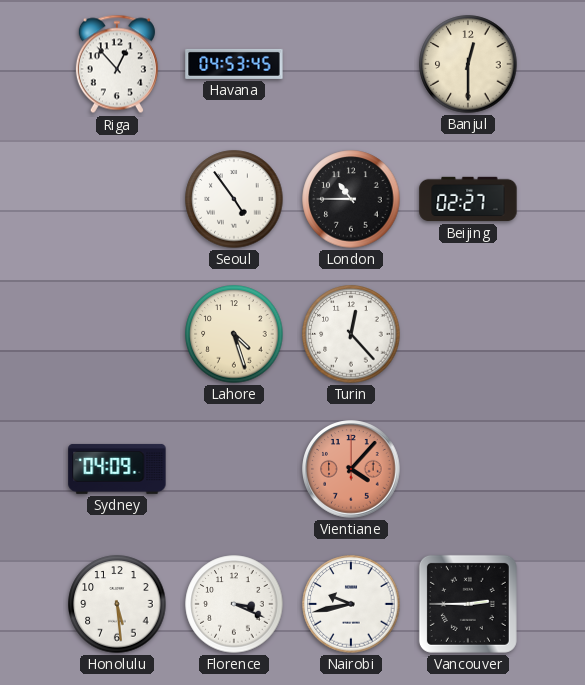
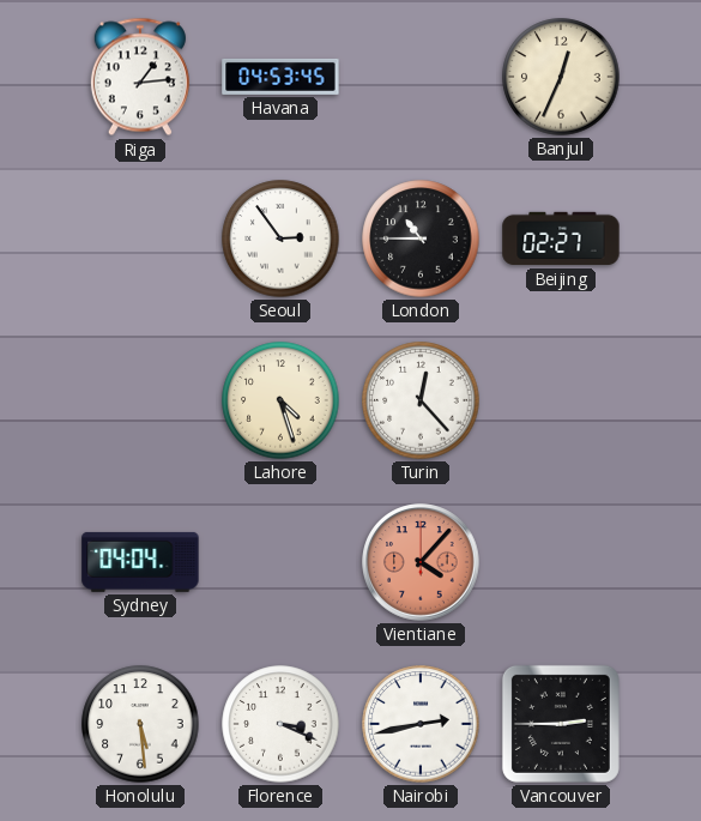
Riga: 12:53 -> 1:14 (140, 77)
Banjul: 12:30 -> 12:34 (561, 77)
Seoul: 4:54 -> 2:54 (280, 239)
Sydney: 04:09 -> 04:04 (140, 562)
Nairobi: 9:43 -> 2:43 (421, 724)
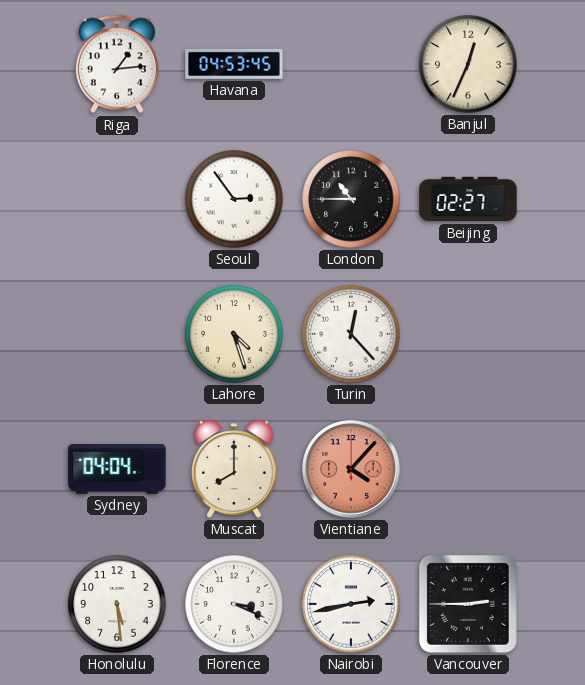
Muscat: none -> 8:00 (235, 469)
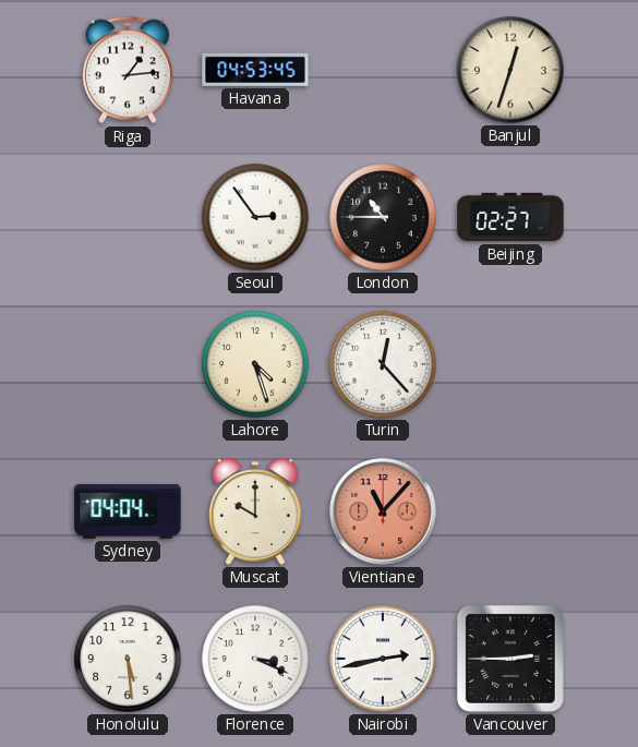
Banjul: 12:34 -> 12:33 (510, 70)
Muscat: 8:00 -> 10:00 (256, 511)
Vientiane: 4:07 -> 11:07 (383, 511)
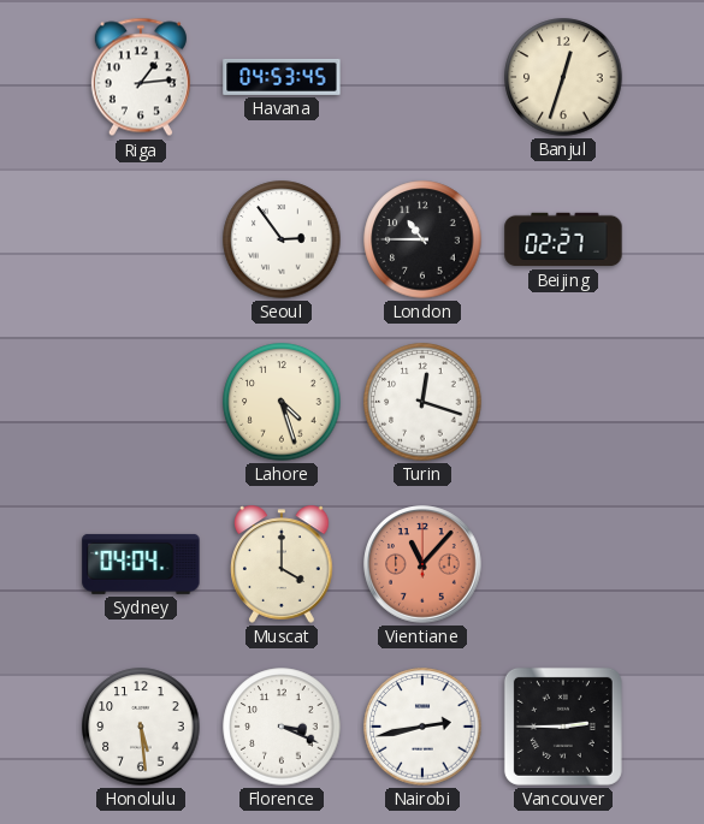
Turin: 12:23 -> 12:18 (422, 402)
Muscat: 10:00 -> 4:00 (283, 564)
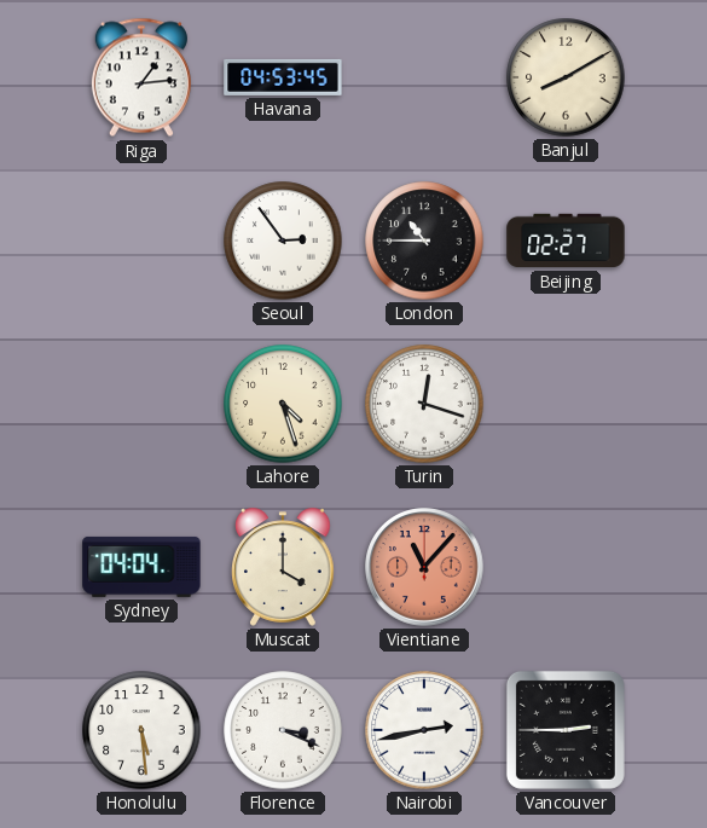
Banjul: 12:33 -> 8:10 (566, 77)
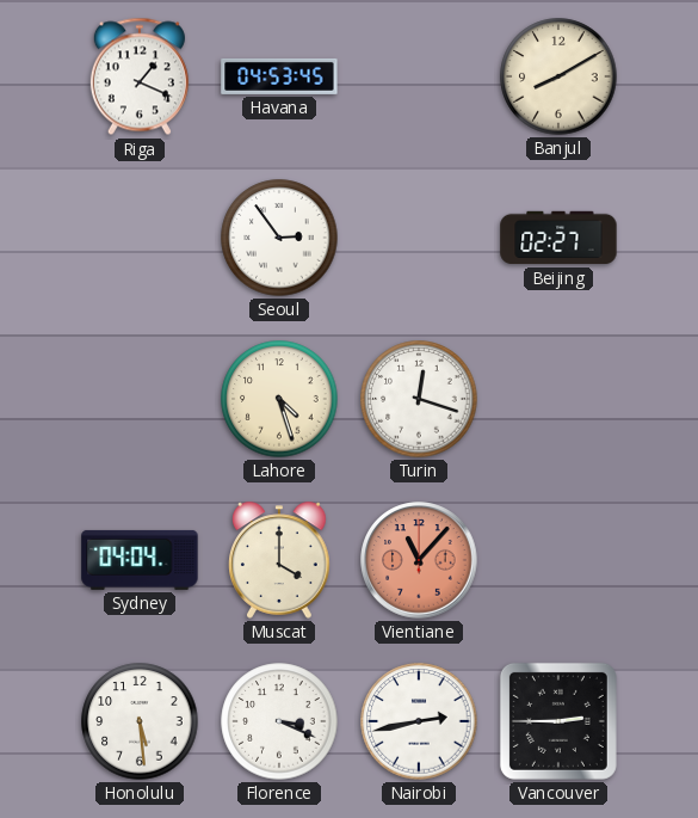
Riga: 1:14 -> 1:19 (140, 76)
London: 10:45 -> none (424, 241)
